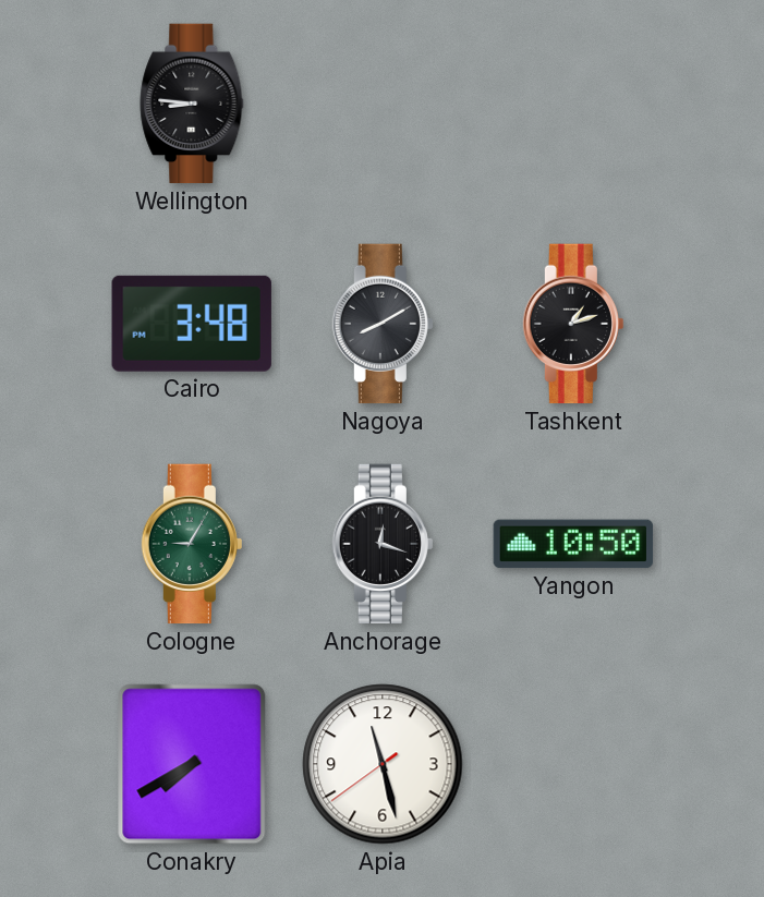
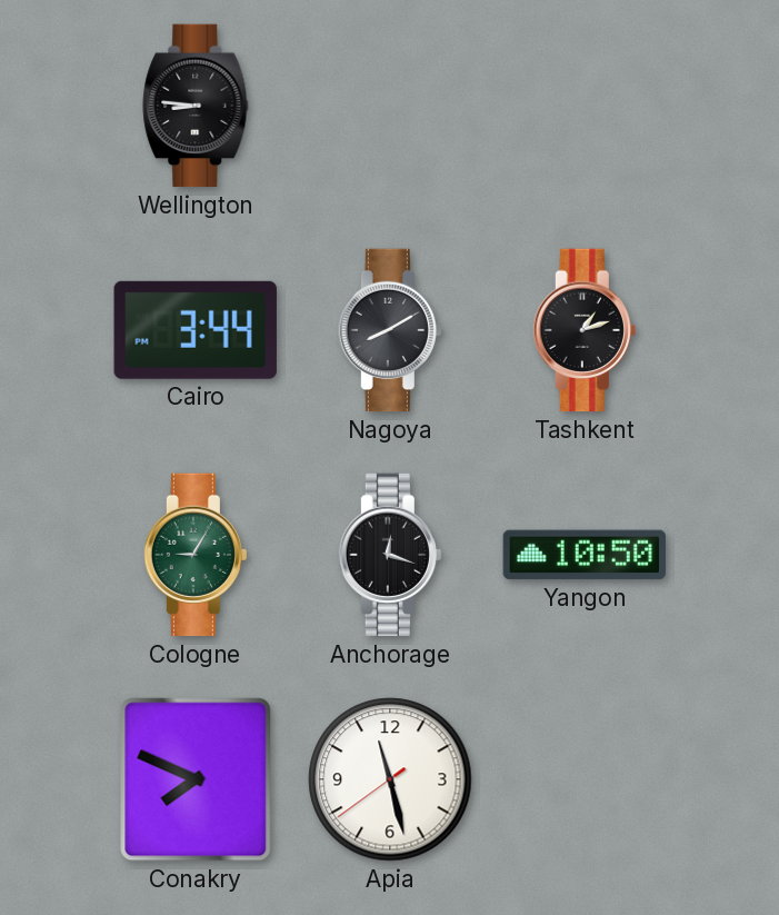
Cairo: 3:48 -> 3:44 (196, 330)
Conakry: 7:40 -> 7:49 (196, 779)
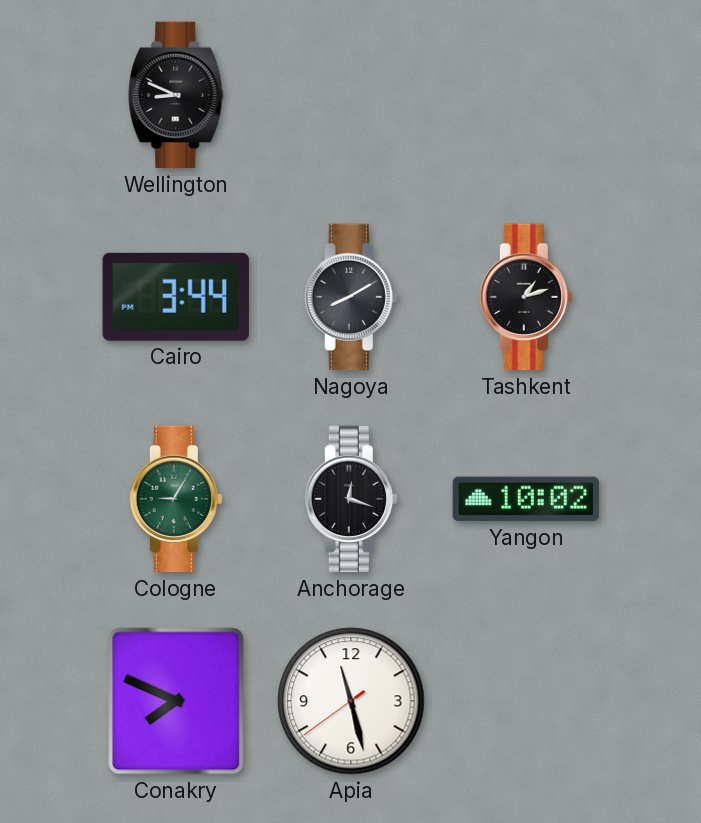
Wellington: 8:46 -> 8:49 (176, 95)
Yangon: 10:50 -> 10:02 (526, 499)
